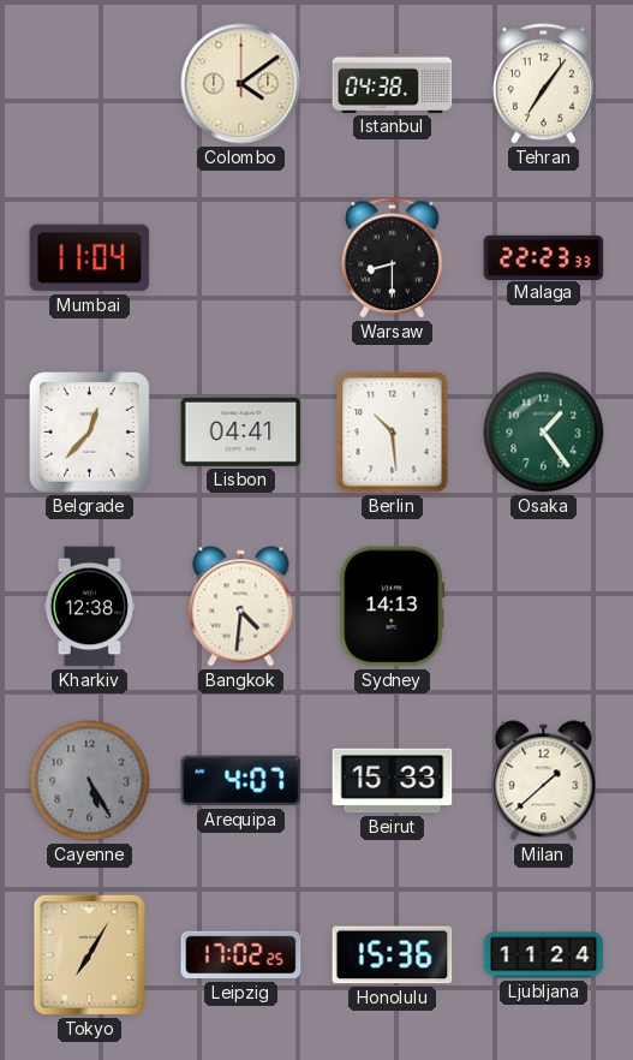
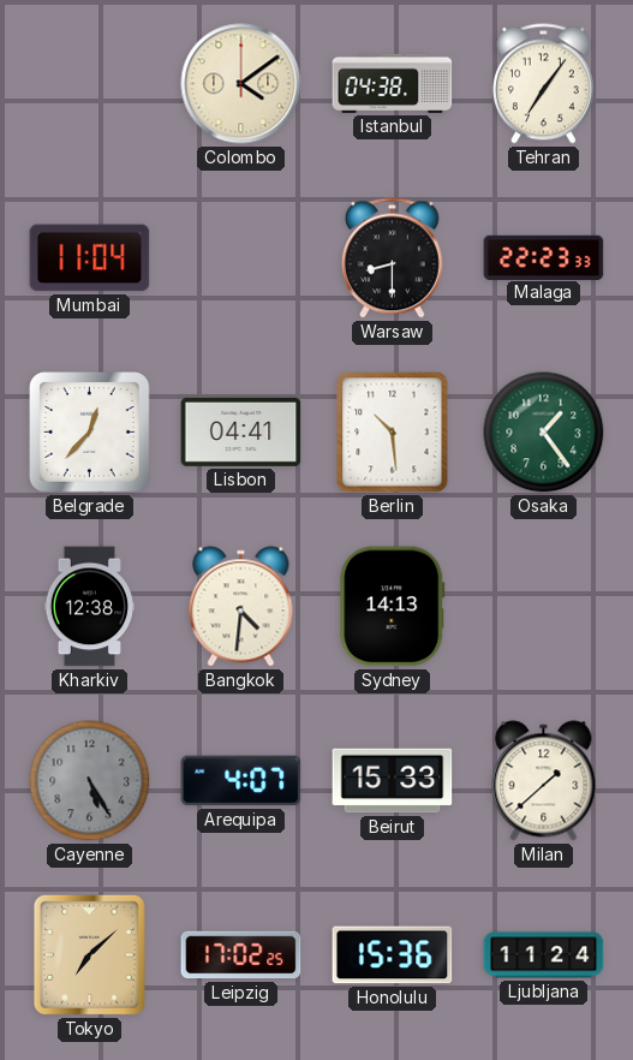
Tokyo: 7:05 -> 7:08 (89, 954)
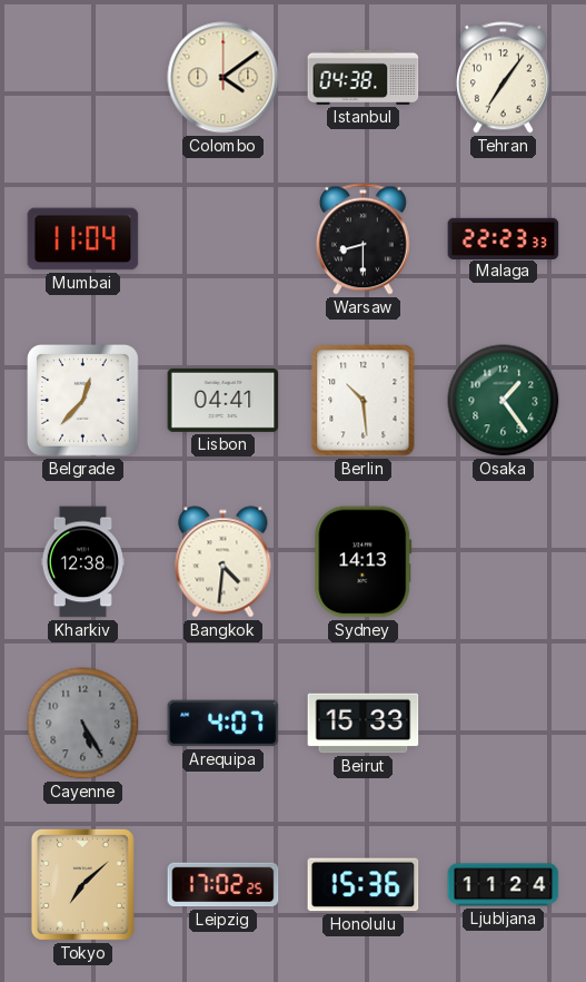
Milan: 1:38 -> none (544, 781)
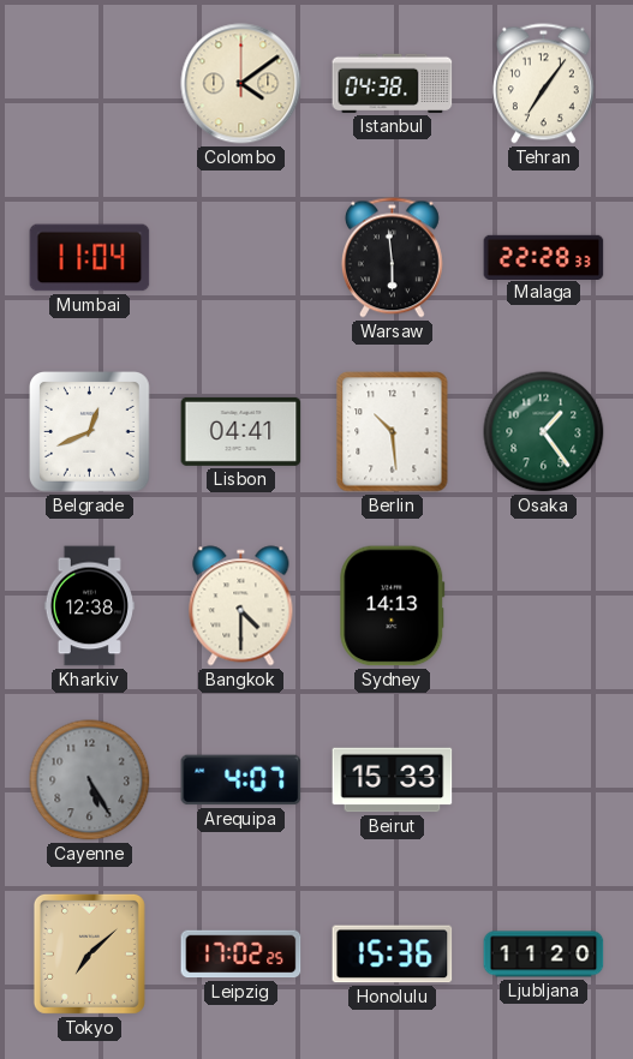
Warsaw: 8:30 -> 5:59 (392, 258)
Malaga: 22:23 -> 22:28 (544, 257)
Belgrade: 12:37 -> 12:41 (90, 432)
Bangkok: 4:31 -> 4:30 (241, 606)
Ljubljana: 11:24 -> 11:20 (544, 955)
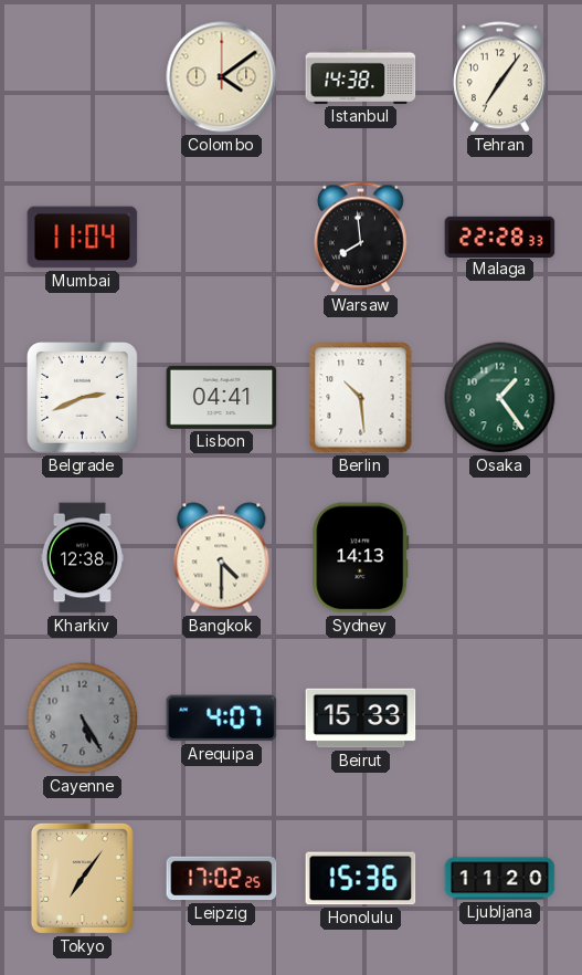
Istanbul: 04:38 -> 14:38 (361, 76)
Warsaw: 5:59 -> 7:59 (360, 238)
Belgrade: 12:41 -> 2:41 (83, 398)
Tokyo: 7:08 -> 7:06 (82, 878)
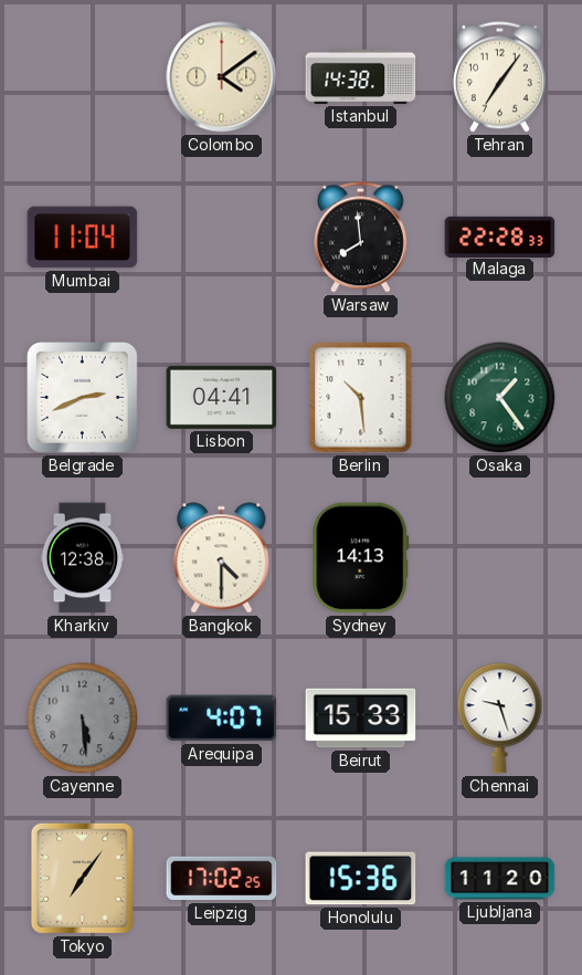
Cayenne: 5:25 -> 5:29 (83, 719)
Chennai: none -> 9:27 (500, 719)
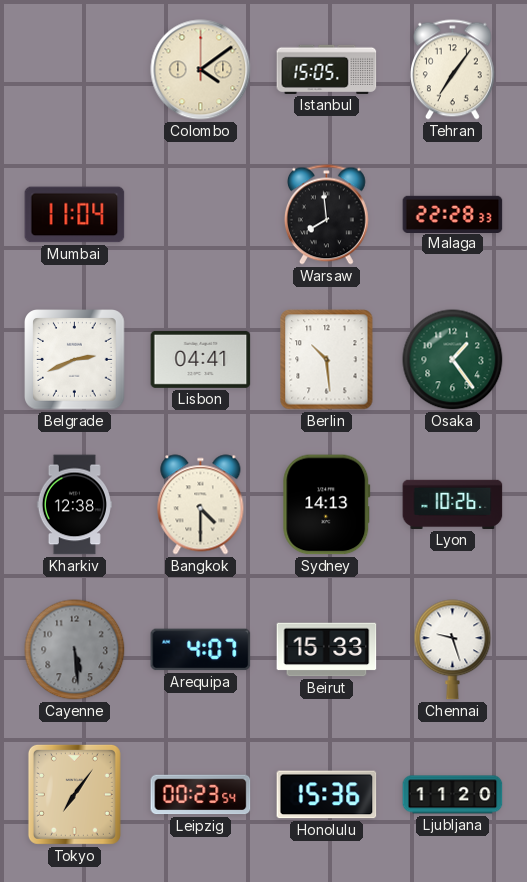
Istanbul: 14:38 -> 15:05 (327, 69)
Lyon: none -> 10:26 (453, 504)
Leipzig: 17:02 -> 00:23 (201, 795)
